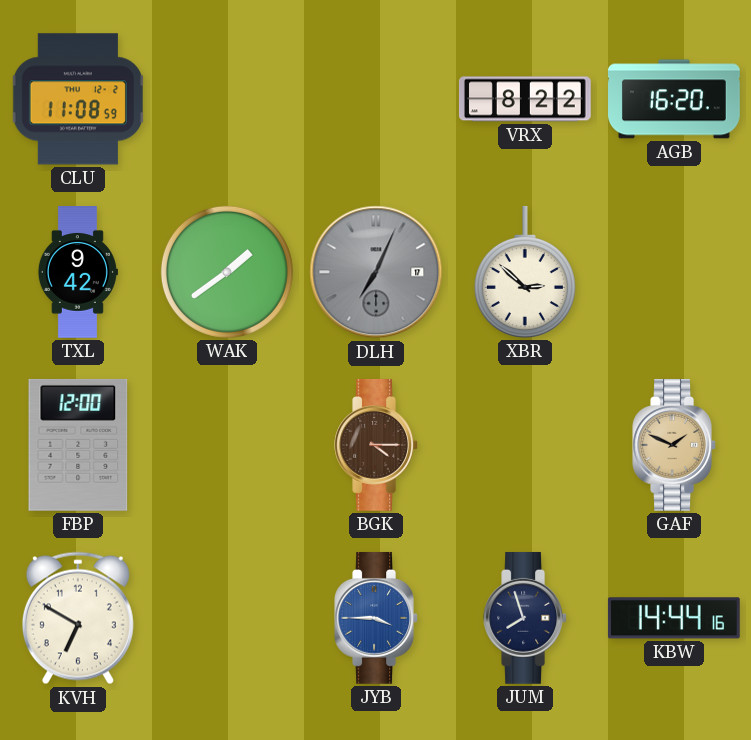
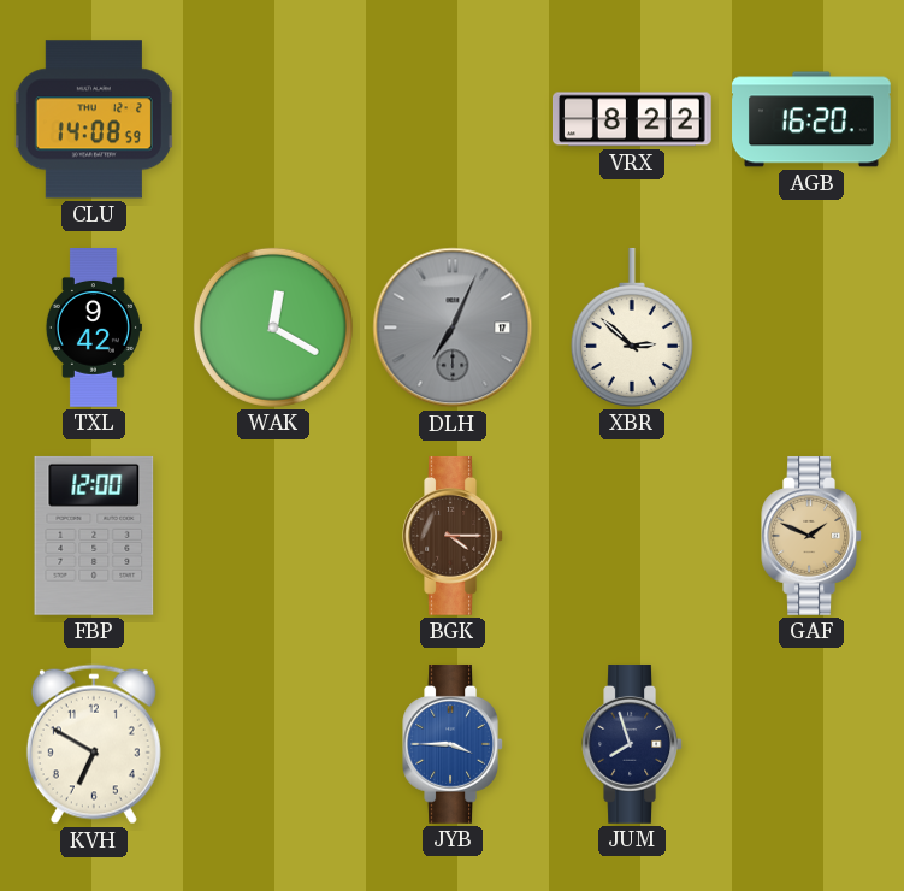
CLU: 11:08 -> 14:08 (94, 119)
WAK: 1:39 -> 12:20 (273, 328)
KBW: 14:44 -> none (674, 618)
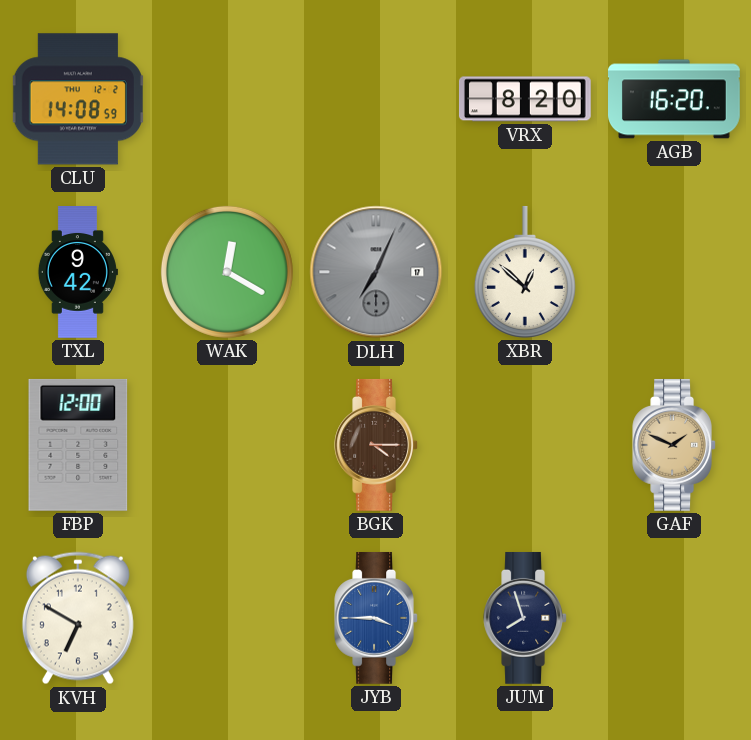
VRX: 8:22 -> 8:20 (525, 99)
XBR: 2:52 -> 12:52 (525, 272)
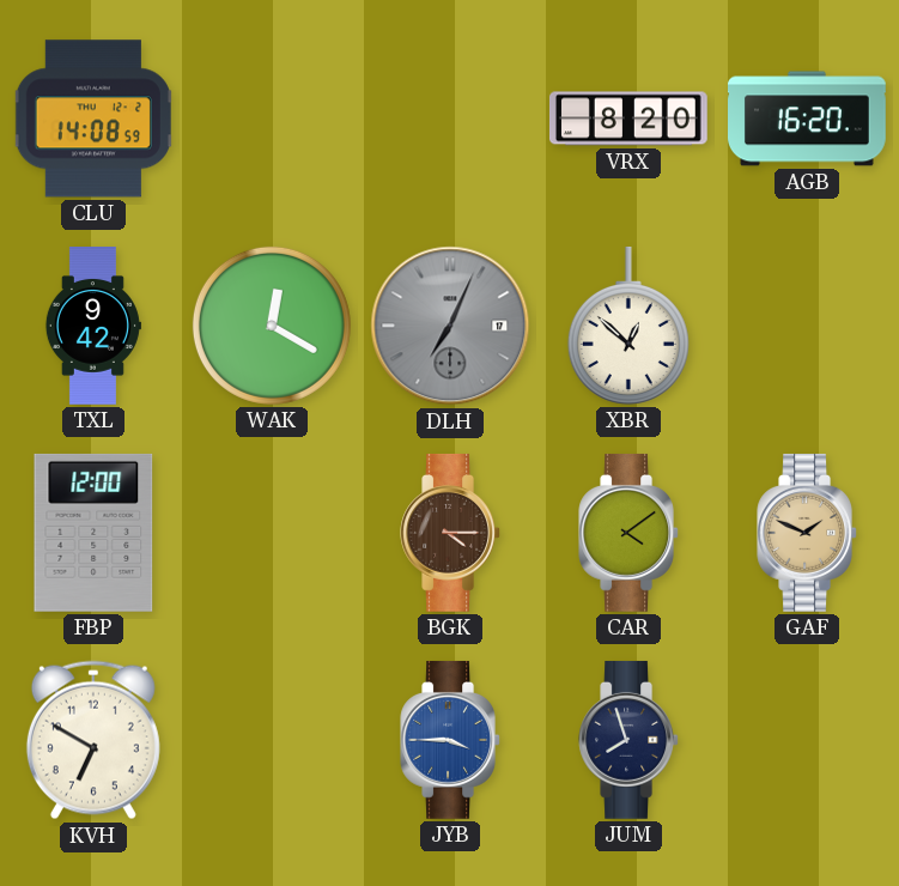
CAR: none -> 4:09 (628, 533)
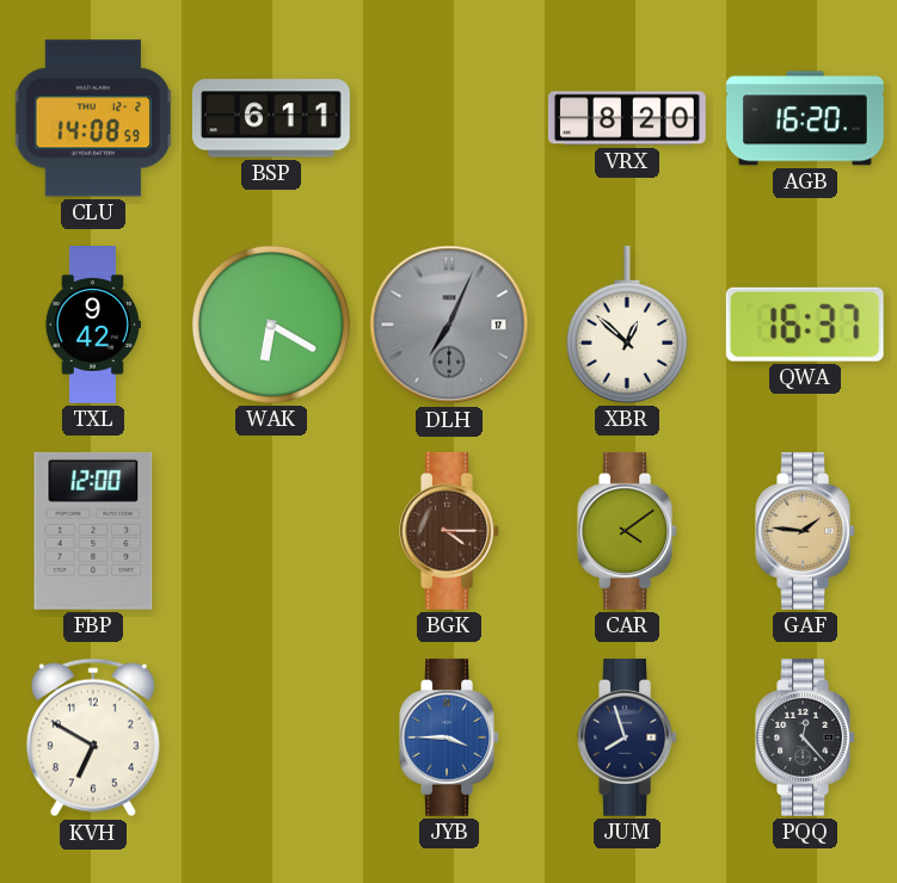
BSP: none -> 6:11 (271, 118)
WAK: 12:20 -> 6:20 (271, 325)
QWA: none -> 16:37 (805, 325)
GAF: 1:49 -> 1:46 (805, 531)
PQQ: none -> 12:23 (805, 737)
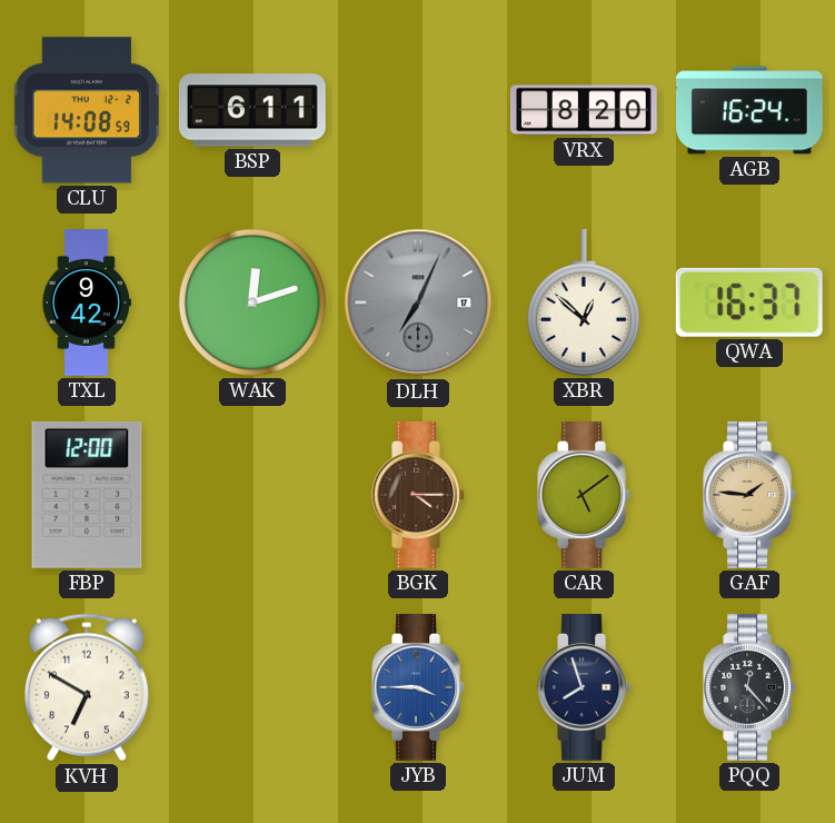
AGB: 16:20 -> 16:24 (750, 110)
WAK: 6:20 -> 12:12 (252, 303)
CAR: 4:09 -> 5:09 (584, 495)
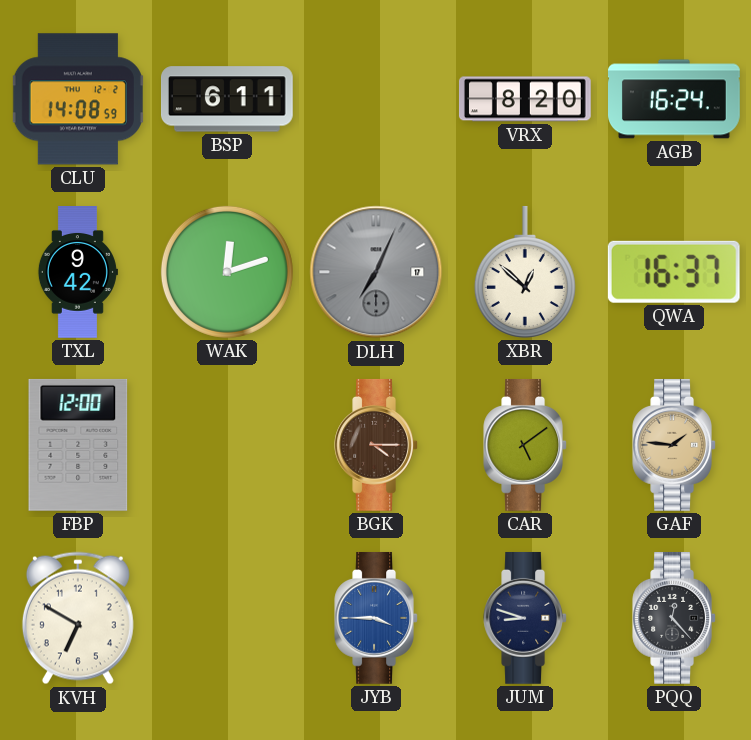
JUM: 7:57 -> 8:48 (525, 618)
